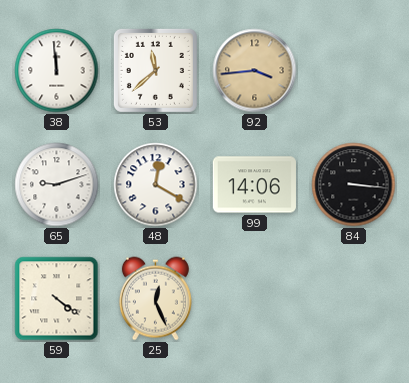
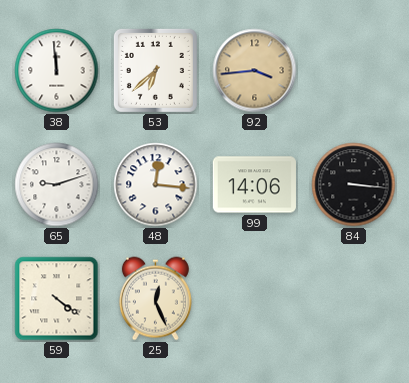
53: 11:38 -> 6:38 (155, 70)
48: 12:20 -> 12:16 (156, 185)
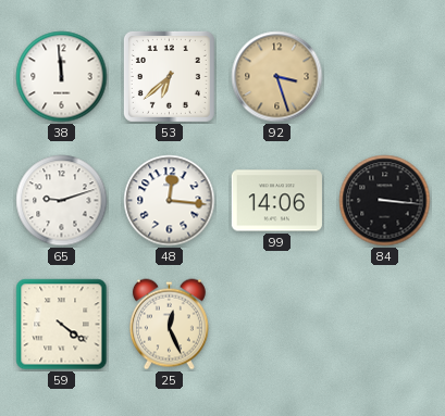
92: 3:44 -> 3:27 (277, 77)
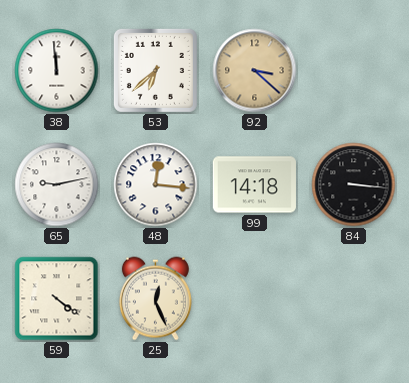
92: 3:27 -> 3:22 (255, 71)
65: 9:12 -> 9:13 (57, 185)
99: 14:06 -> 14:18 (254, 185)
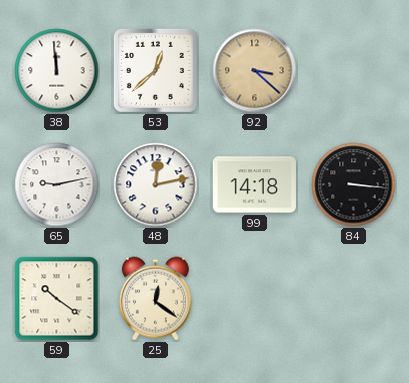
53: 6:38 -> 12:38 (155, 70)
48: 12:16 -> 12:13 (156, 185)
59: 4:21 -> 10:21 (57, 299)
25: 12:26 -> 12:21 (155, 299)
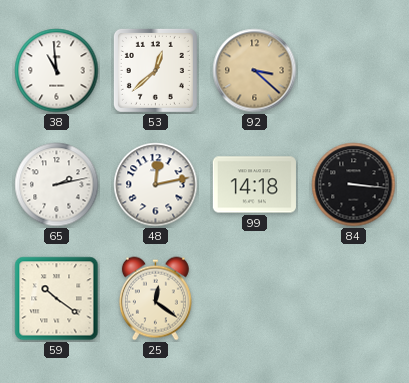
38: 11:59 -> 10:59 (57, 71)
65: 9:13 -> 2:13 (57, 185)
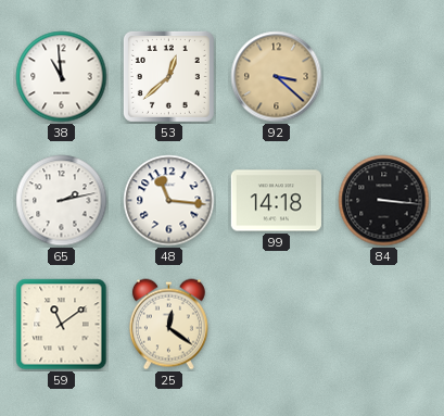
48: 12:13 -> 11:16 (169, 201)
59: 10:21 -> 11:09 (62, 325)
